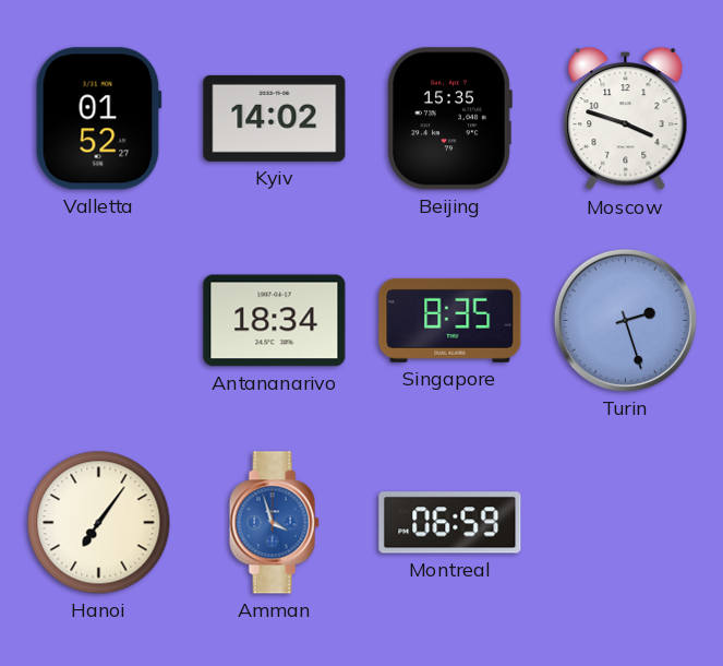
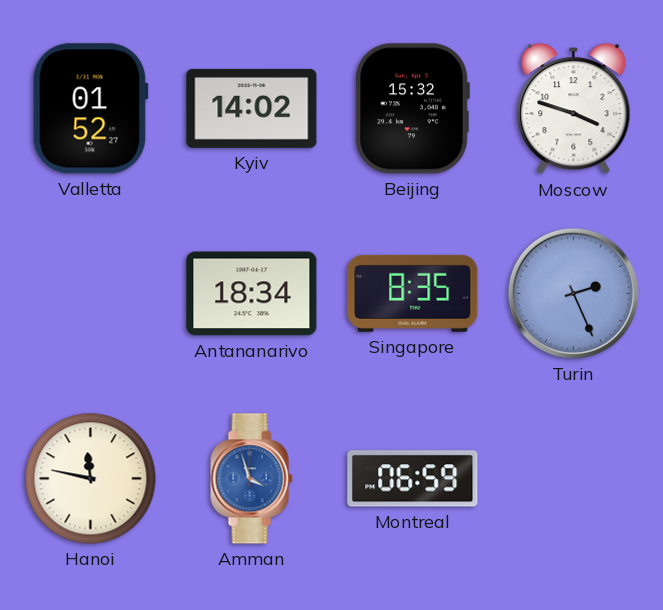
Beijing: 15:35 -> 15:32 (412, 109)
Turin: 2:27 -> 2:26 (573, 293)
Hanoi: 7:06 -> 11:47 (91, 479)
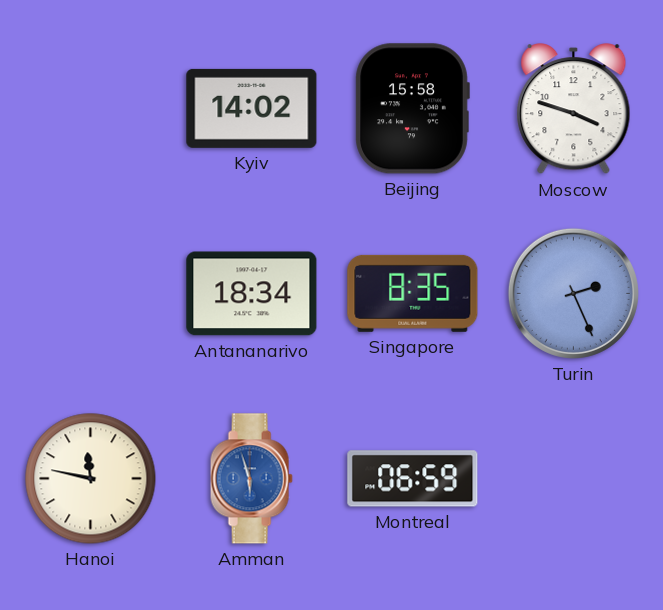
Valletta: 01:52 -> none (90, 109)
Beijing: 15:32 -> 15:58 (412, 109)
Amman: 3:57 -> 5:57 (251, 479)
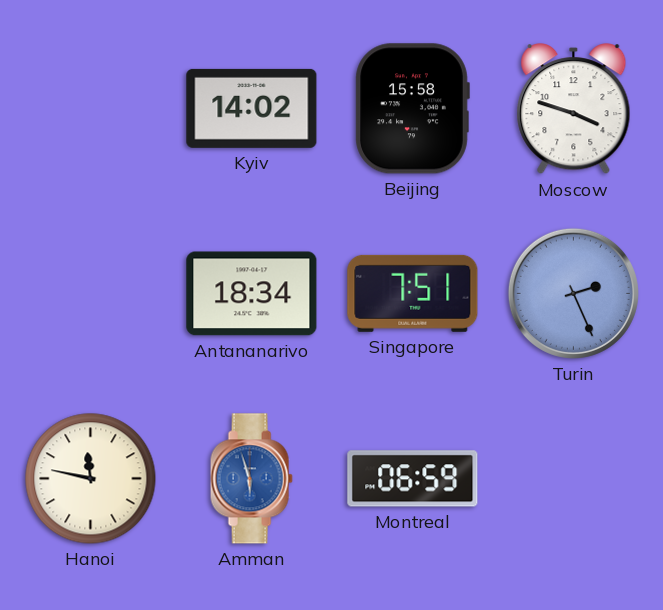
Singapore: 8:35 -> 7:51 (413, 293)
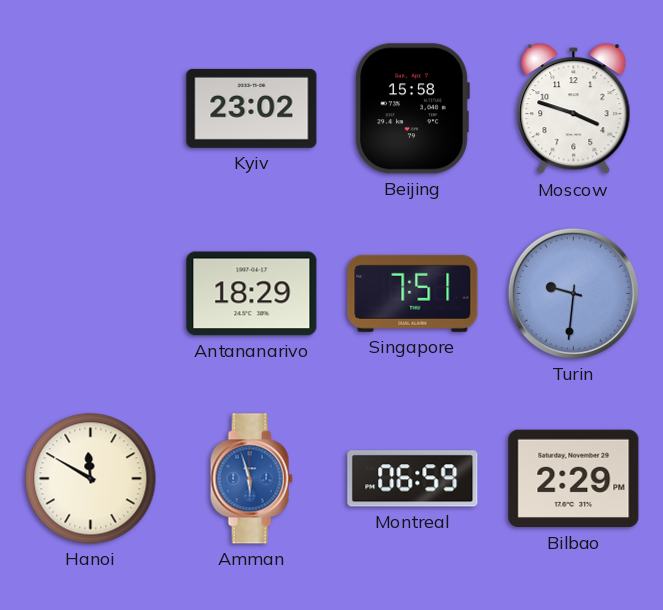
Kyiv: 14:02 -> 23:02 (252, 108)
Antananarivo: 18:34 -> 18:29 (252, 294)
Turin: 2:26 -> 9:31 (573, 293)
Hanoi: 11:47 -> 11:50 (91, 479)
Bilbao: none -> 2:29 (574, 479)
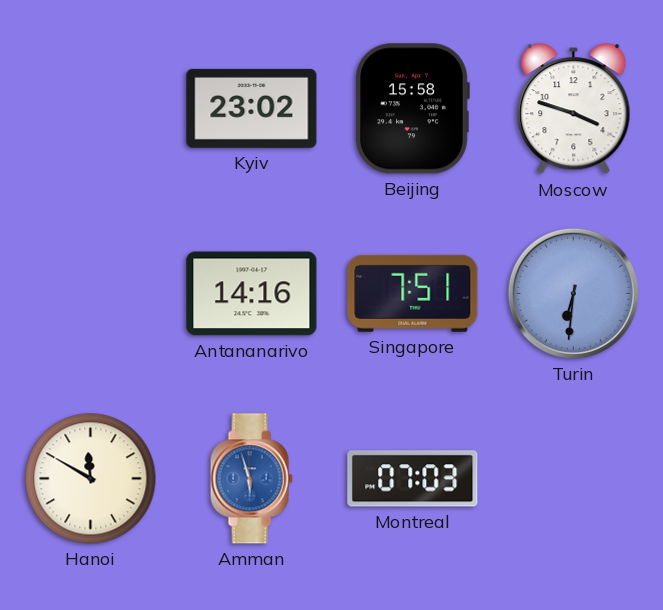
Antananarivo: 18:29 -> 14:16 (252, 294)
Turin: 9:31 -> 6:31 (573, 293)
Montreal: 06:59 -> 07:03 (413, 479)
Bilbao: 2:29 -> none (574, 479)
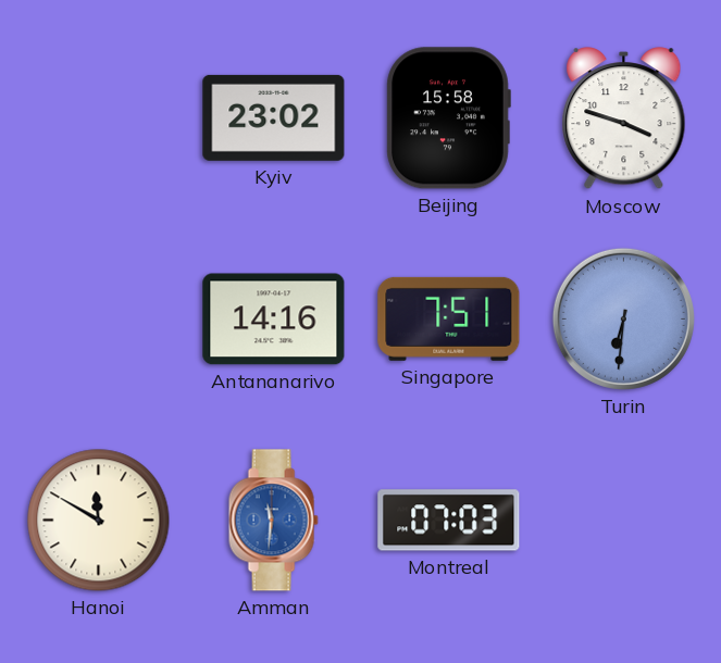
Amman: 5:57 -> 11:31 (273, 521)
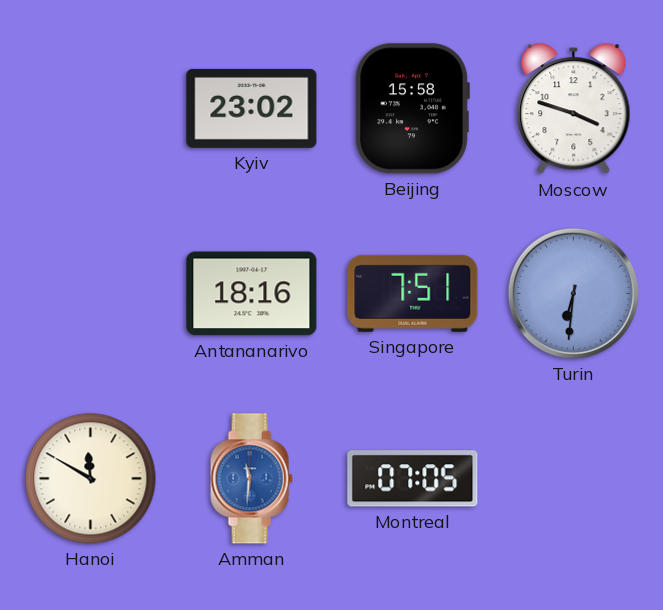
Antananarivo: 14:16 -> 18:16 (252, 294)
Montreal: 07:03 -> 07:05 (413, 479)
